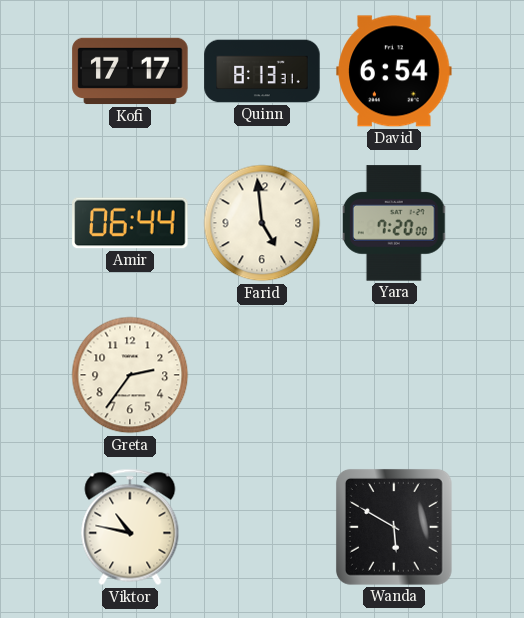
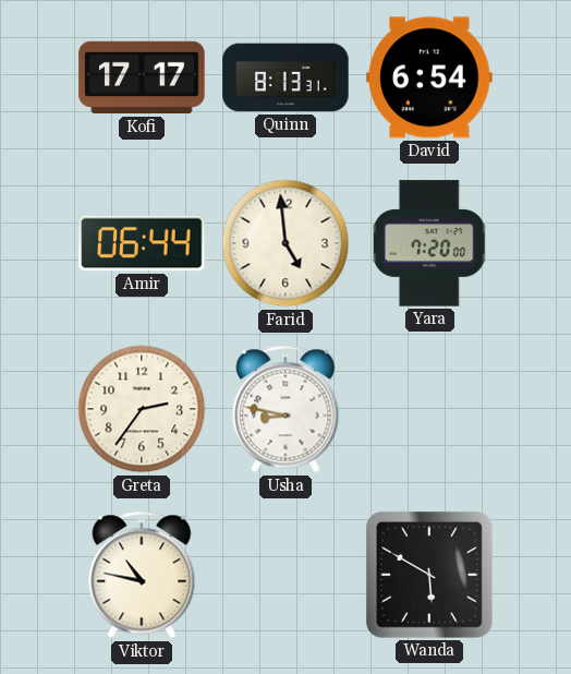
Usha: none -> 8:47 (285, 409)
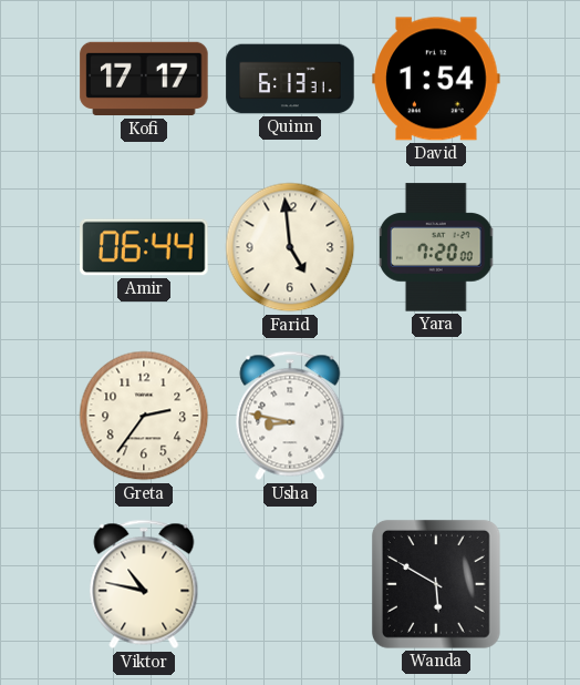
Quinn: 8:13 -> 6:13 (290, 79)
David: 6:54 -> 1:54 (436, 79)
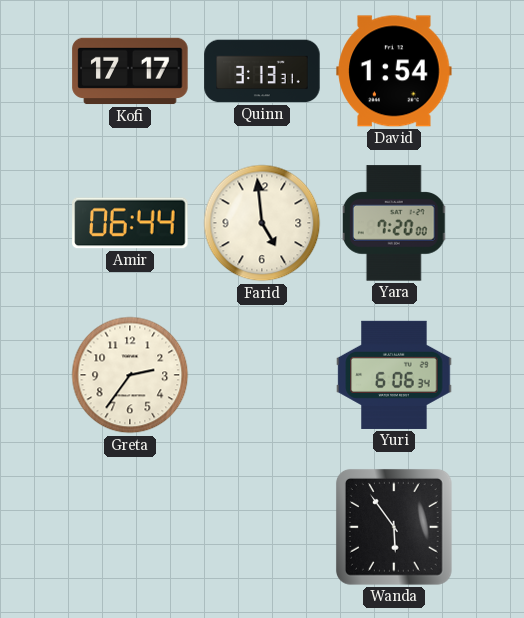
Quinn: 6:13 -> 3:13 (262, 71)
Usha: 8:47 -> none (290, 416)
Yuri: none -> 6:06 (394, 375)
Viktor: 10:47 -> none (144, 584)
Wanda: 5:50 -> 5:54 (394, 527)
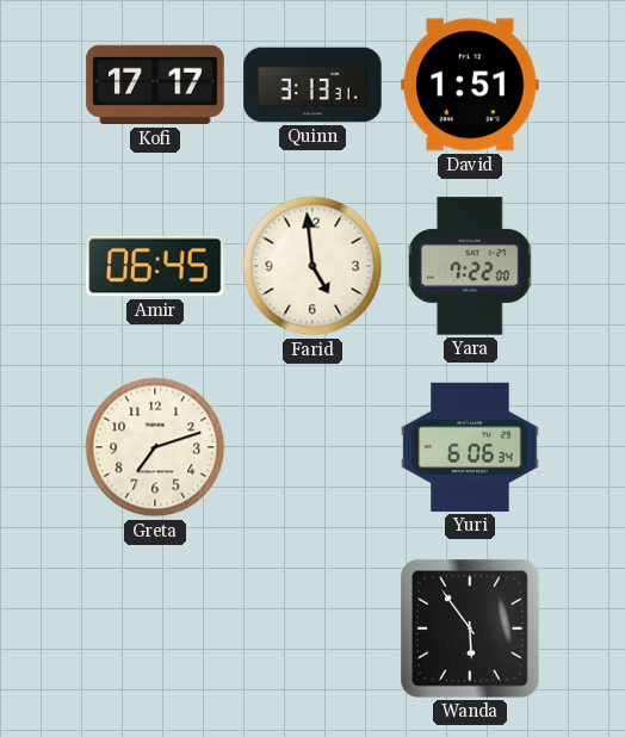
David: 1:54 -> 1:51 (470, 85)
Amir: 06:44 -> 06:45 (155, 266)
Yara: 7:20 -> 7:22 (470, 266)
Greta: 2:36 -> 7:12 (155, 447)
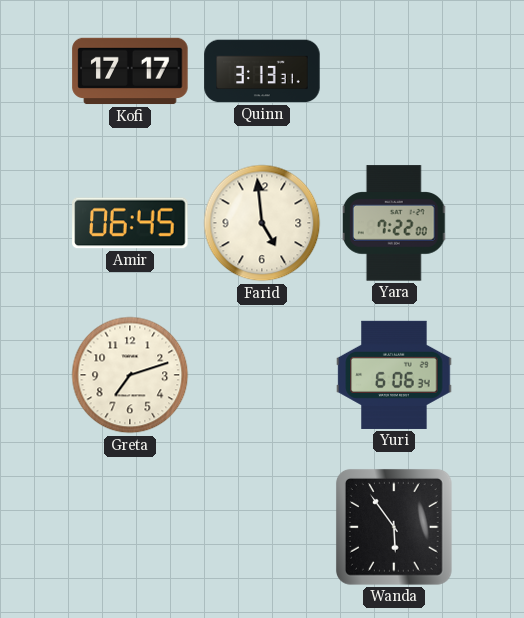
David: 1:51 -> none (470, 85)
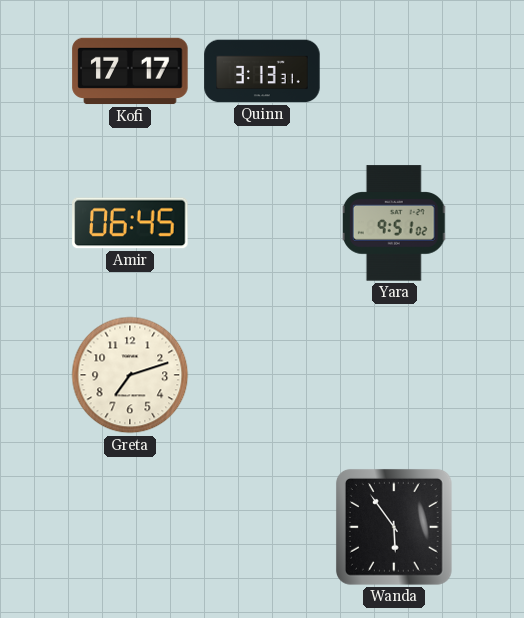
Farid: 4:59 -> none (262, 223)
Yara: 7:22 -> 9:51 (394, 223)
Yuri: 6:06 -> none (394, 375)
